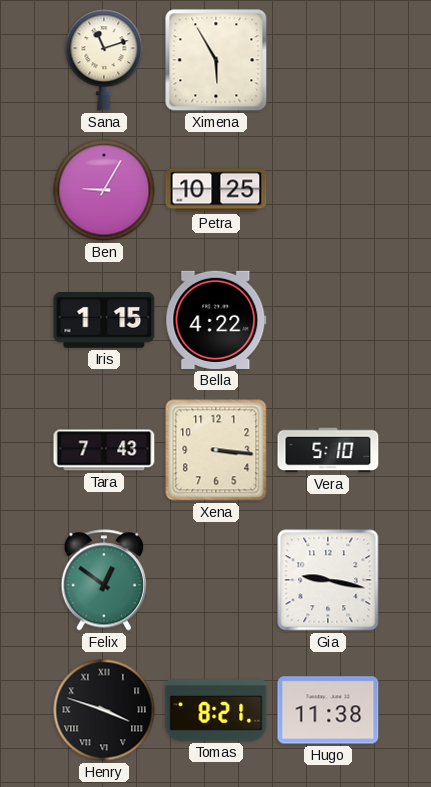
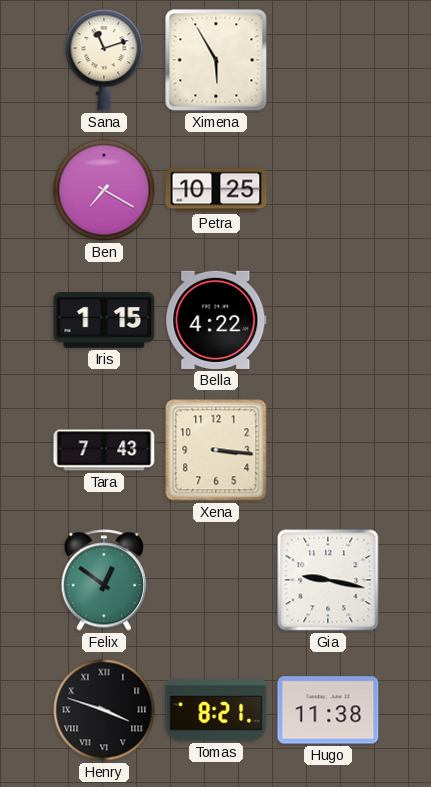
Ben: 9:05 -> 7:20 (104, 190)
Vera: 5:10 -> none (328, 450)
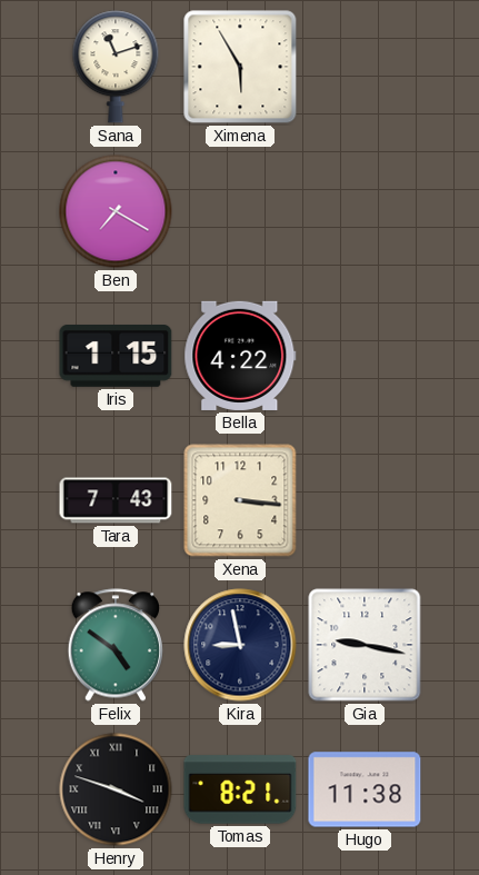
Petra: 10:25 -> none (216, 190)
Felix: 12:51 -> 4:51 (114, 645)
Kira: none -> 8:58 (240, 645)
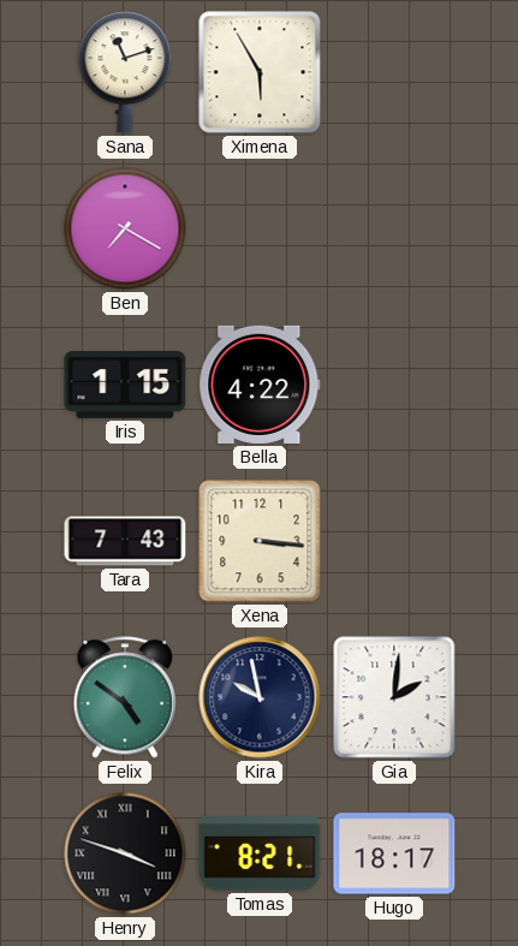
Kira: 8:58 -> 9:58 (260, 697)
Gia: 9:17 -> 2:01 (394, 697)
Hugo: 11:38 -> 18:17 (394, 853)
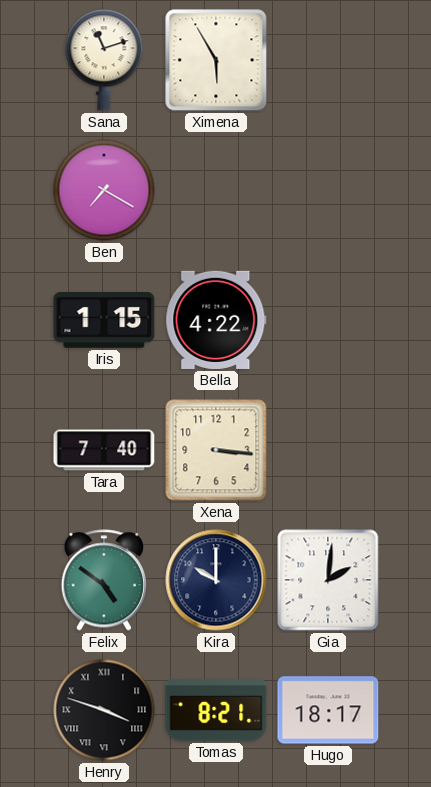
Tara: 7:43 -> 7:40 (104, 450)
Kira: 9:58 -> 10:00 (216, 580)
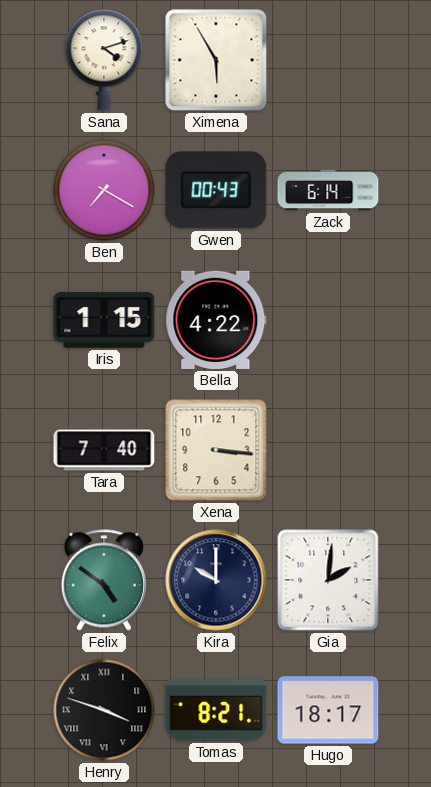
Sana: 11:12 -> 4:12 (104, 60)
Gwen: none -> 00:43 (216, 190)
Zack: none -> 6:14 (328, 190)
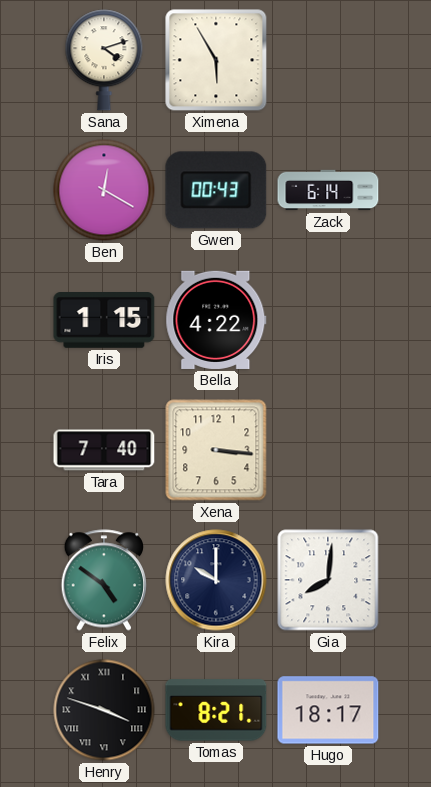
Ben: 7:20 -> 12:20 (104, 190)
Gia: 2:01 -> 8:01 (328, 580)
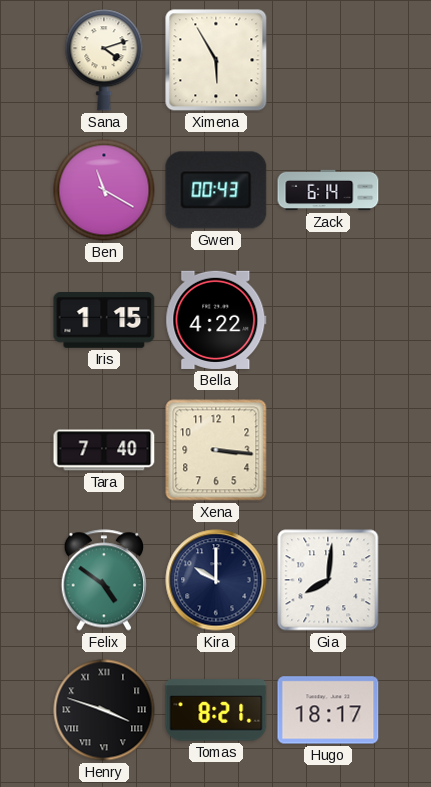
Ben: 12:20 -> 11:20 (104, 190)
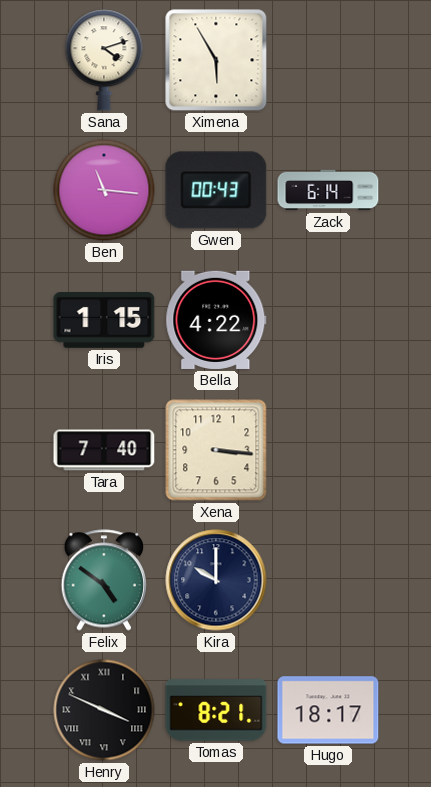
Ben: 11:20 -> 11:16 (104, 190)
Gia: 8:01 -> none (328, 580)
Henry: 3:48 -> 3:49 (104, 710)
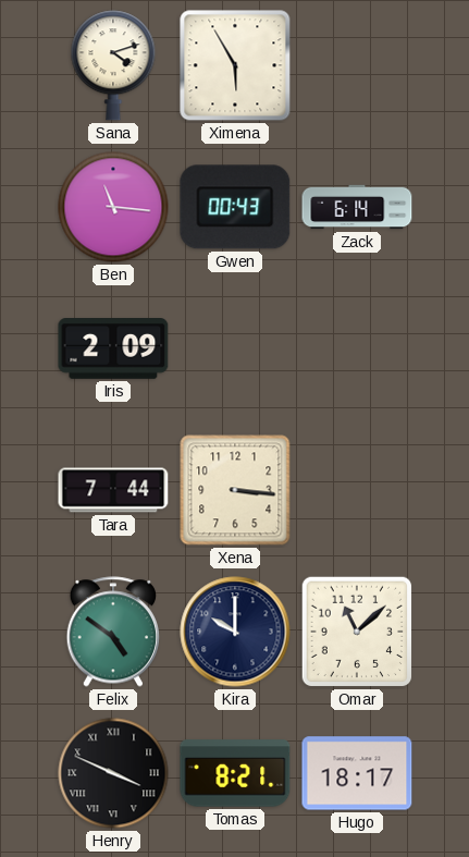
Iris: 1:15 -> 2:09 (113, 350)
Bella: 4:22 -> none (216, 320)
Tara: 7:40 -> 7:44 (113, 490)
Omar: none -> 11:08 (357, 632)
